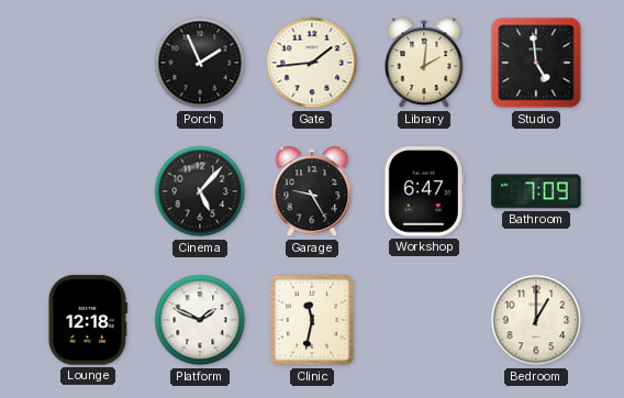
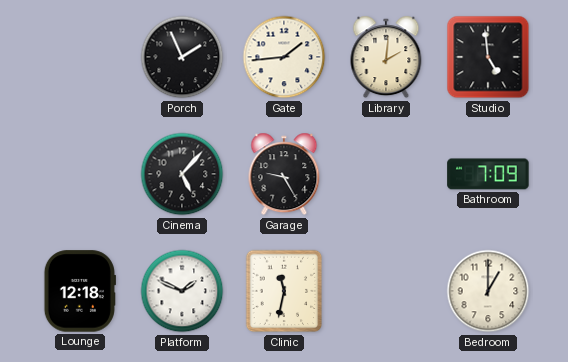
Workshop: 6:47 -> none (424, 191)
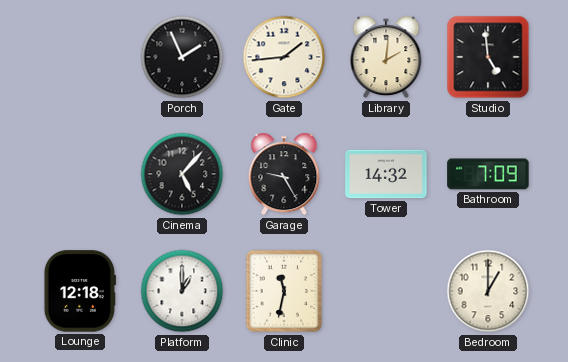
Tower: none -> 14:32 (386, 174)
Platform: 1:49 -> 1:00 (182, 291)
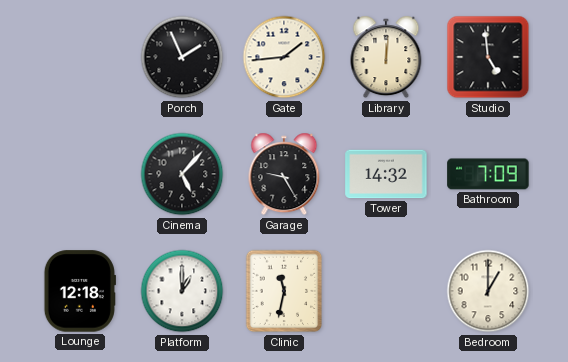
Library: 2:01 -> 12:01 (386, 57)
